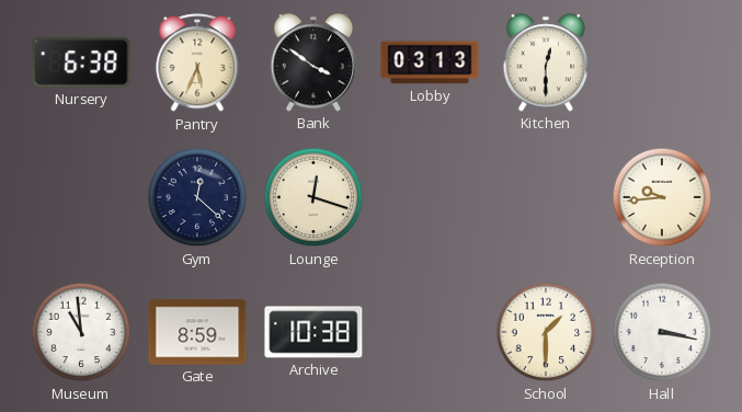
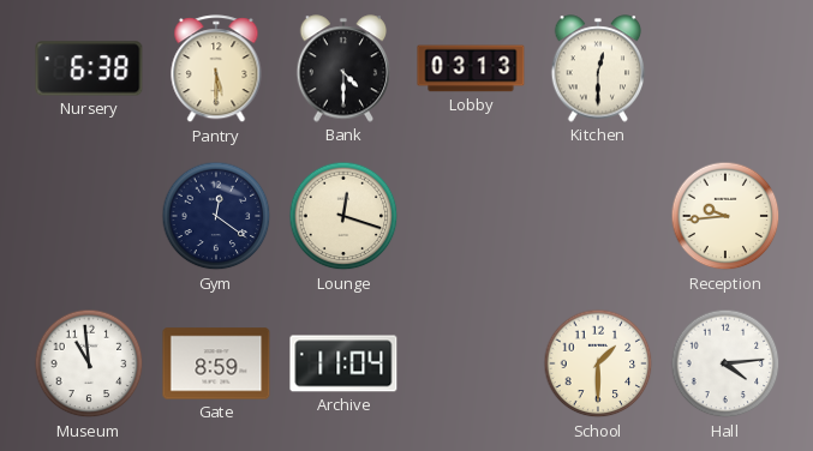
Pantry: 5:34 -> 5:30 (216, 70)
Bank: 3:51 -> 4:30 (343, 68)
Gym: 12:22 -> 12:21 (216, 216)
Archive: 10:38 -> 11:04 (343, 363)
Hall: 3:17 -> 4:14 (725, 363)
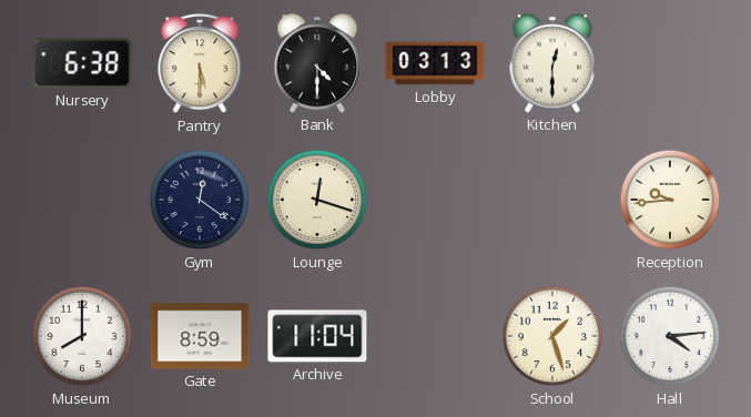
Museum: 10:59 -> 8:00 (82, 336)
School: 1:30 -> 1:27 (552, 336)
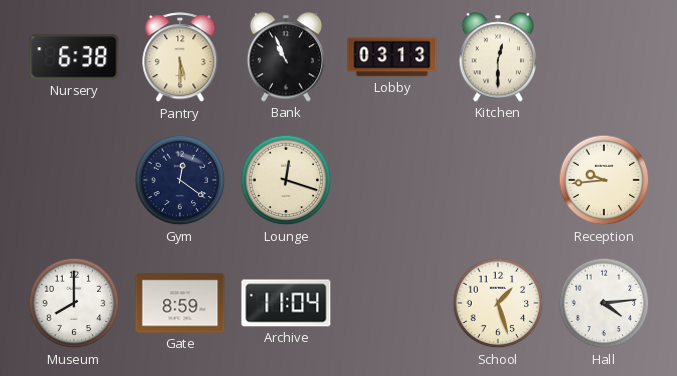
Bank: 4:30 -> 10:56 (286, 57)
